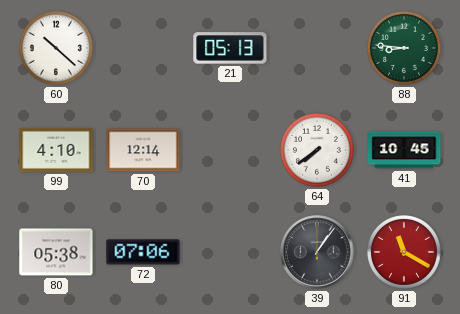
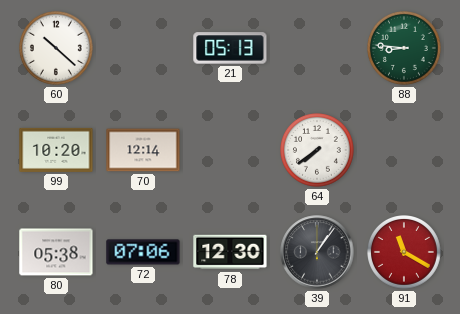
99: 4:10 -> 10:20 (56, 150)
41: 10:45 -> none (404, 150)
78: none -> 12:30 (230, 252)
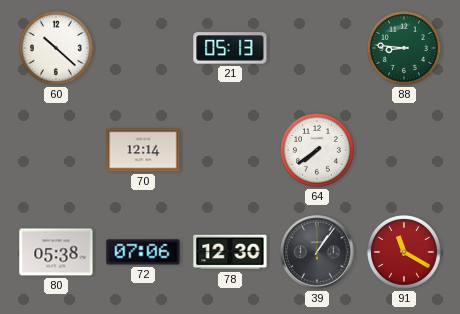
99: 10:20 -> none (56, 150)
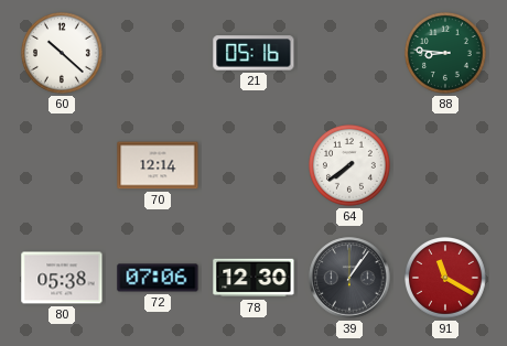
21: 05:13 -> 05:16 (253, 53)
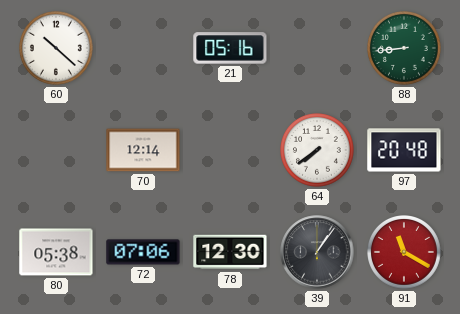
88: 8:46 -> 8:44 (405, 49)
97: none -> 20:48 (404, 150)
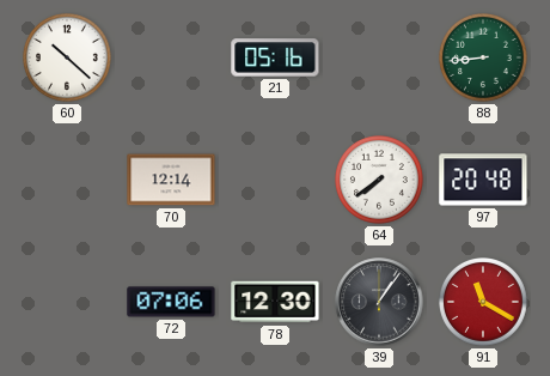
80: 05:38 -> none (56, 252)
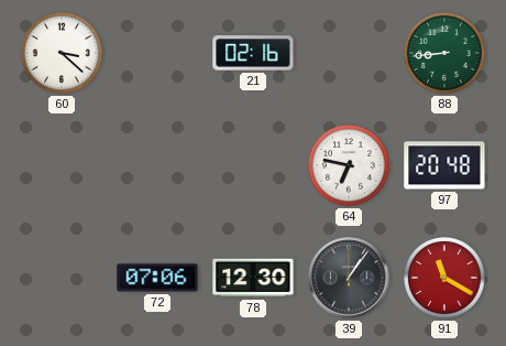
60: 10:22 -> 3:22 (63, 54)
21: 05:16 -> 02:16 (253, 53)
70: 12:14 -> none (171, 180)
64: 7:39 -> 6:47 (350, 166)
